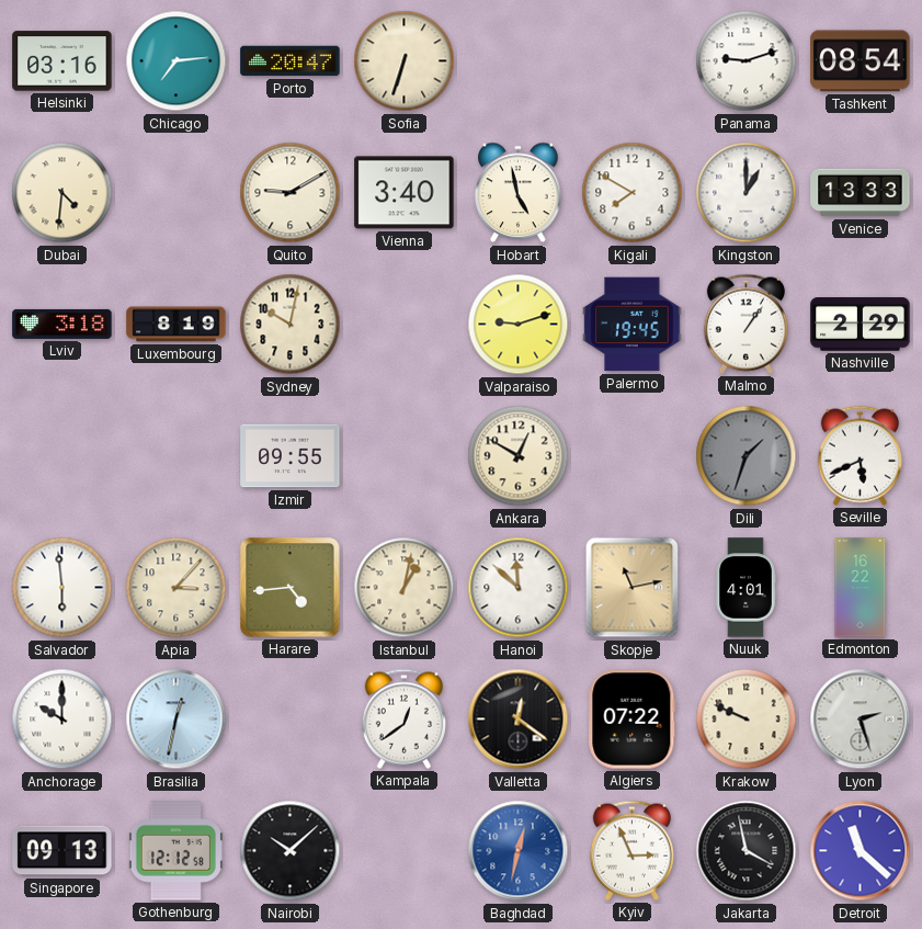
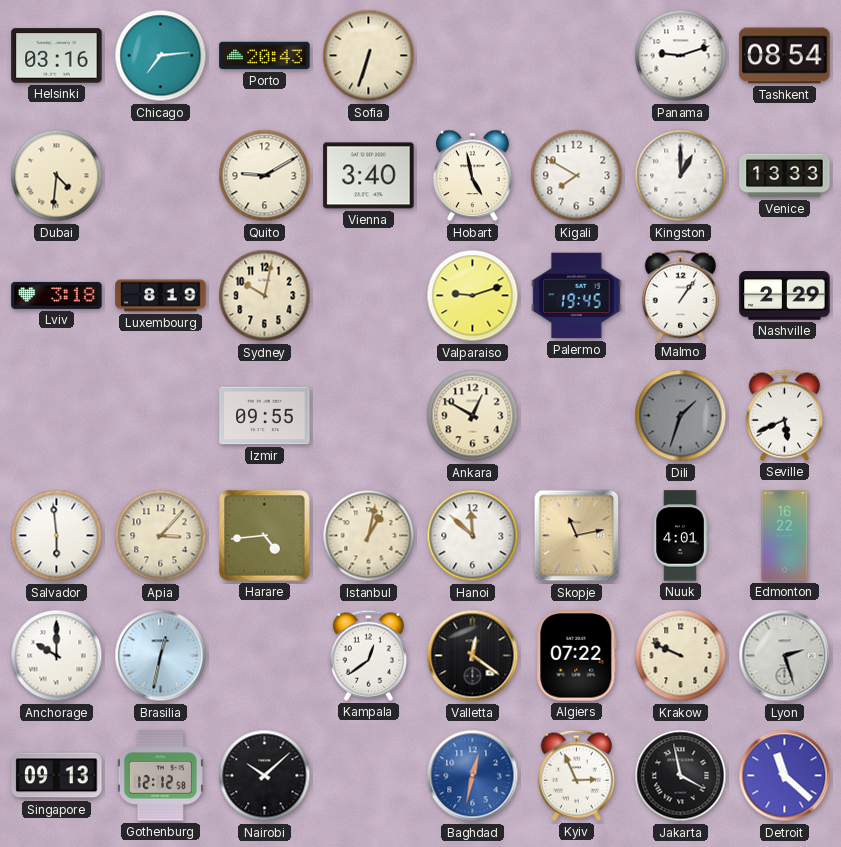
Porto: 20:47 -> 20:43 (265, 56)
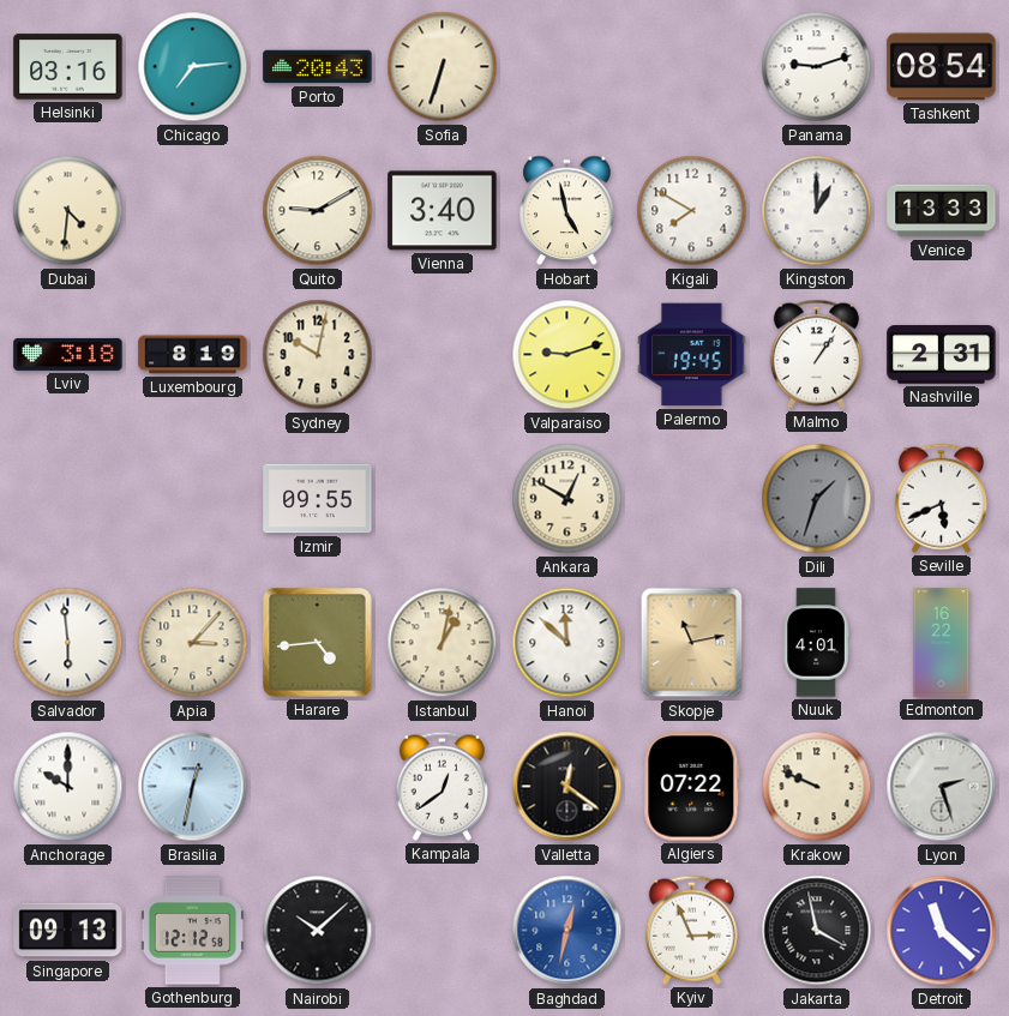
Nashville: 2:29 -> 2:31 (942, 355)
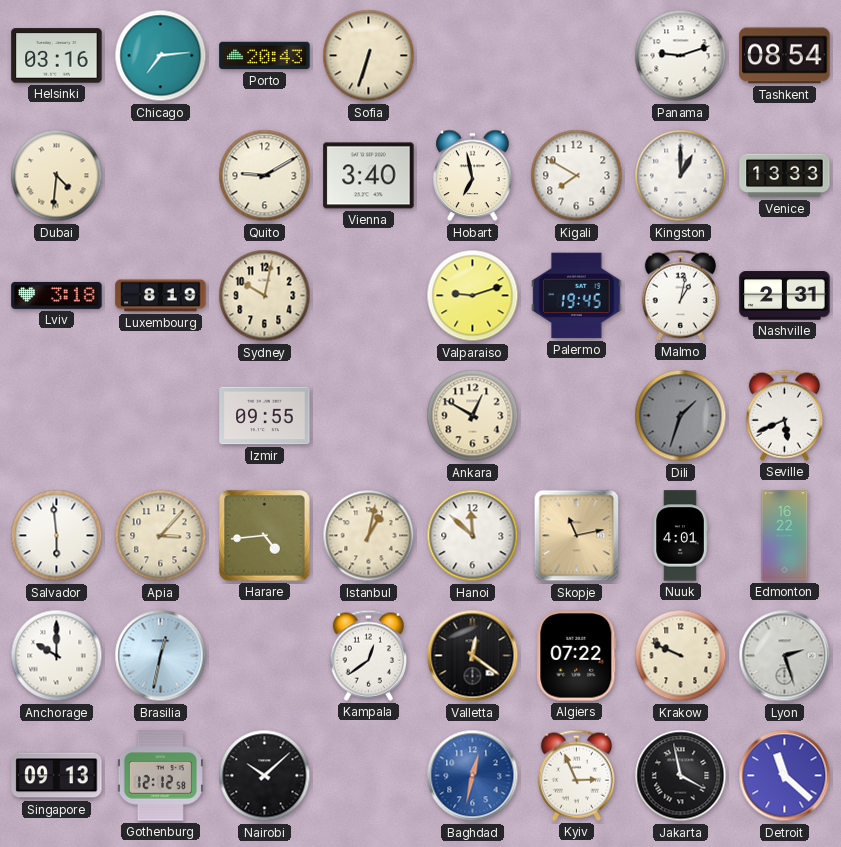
Hobart: 4:58 -> 6:58 (473, 176)
Malmo: 1:06 -> 1:02 (680, 295)
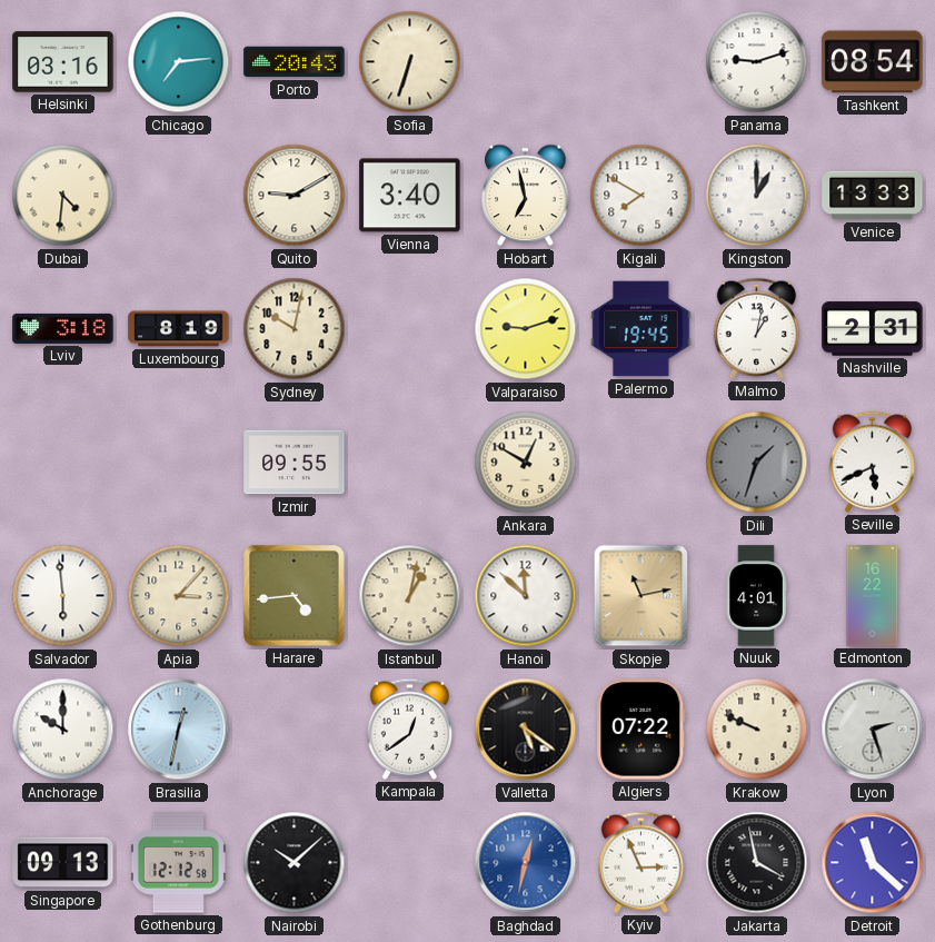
Valletta: 12:21 -> 5:21 (526, 730)
